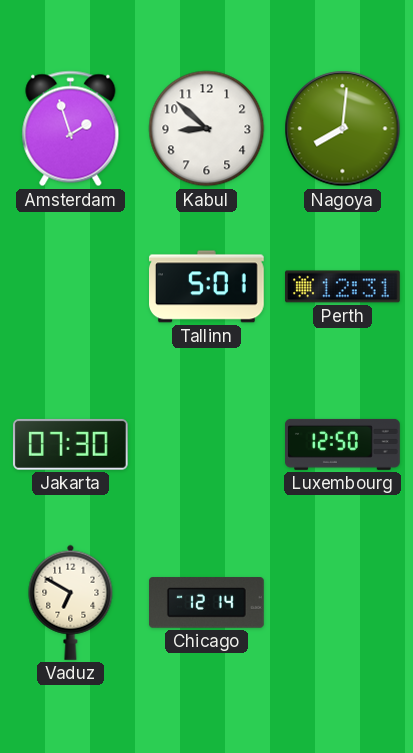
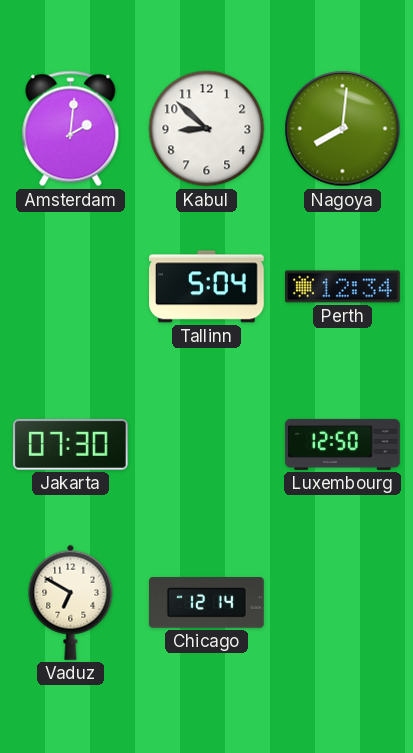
Amsterdam: 1:57 -> 2:01 (71, 129)
Tallinn: 5:01 -> 5:04 (207, 287)
Perth: 12:31 -> 12:34 (343, 287)
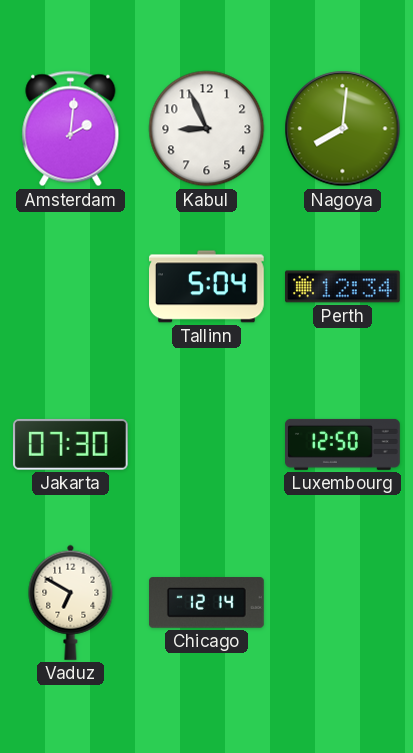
Kabul: 8:52 -> 8:56 (207, 129)
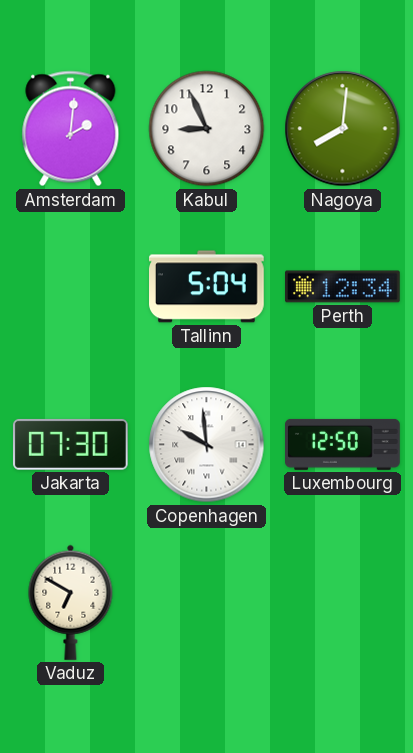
Copenhagen: none -> 9:59 (207, 445)
Chicago: 12:14 -> none (207, 603)
